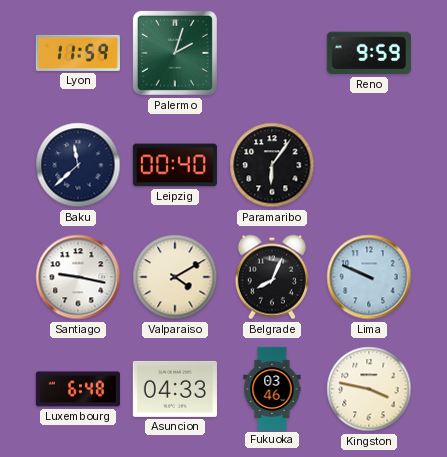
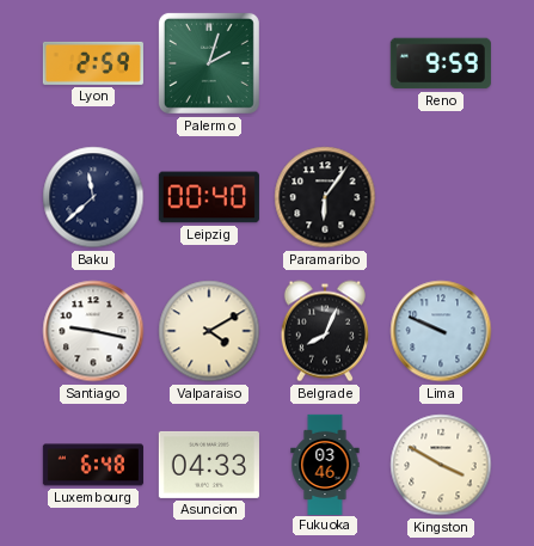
Lyon: 11:59 -> 2:59 (93, 63)
Kingston: 3:47 -> 3:50 (441, 465)
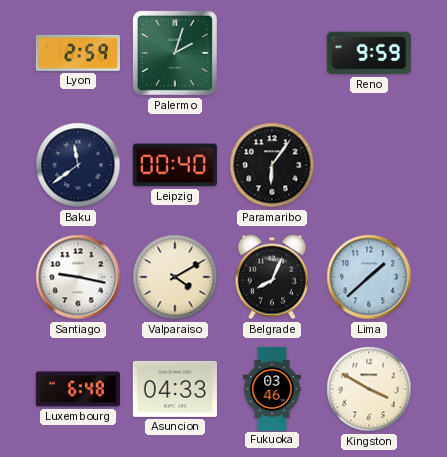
Baku: 11:38 -> 11:39 (78, 165)
Lima: 9:49 -> 1:38 (369, 277)
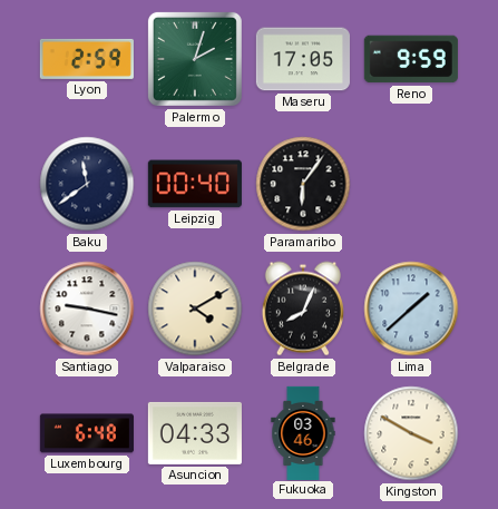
Maseru: none -> 17:05 (303, 59)
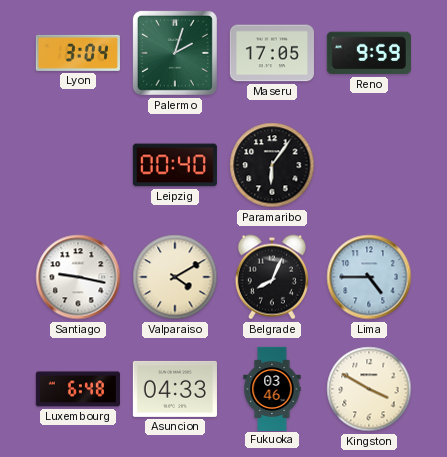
Lyon: 2:59 -> 3:04 (78, 53)
Baku: 11:39 -> none (87, 184)
Lima: 1:38 -> 4:45 (369, 277)
